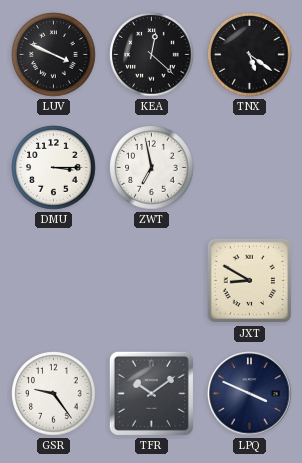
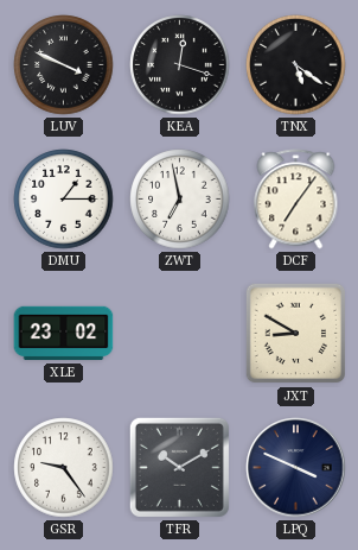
KEA: 12:22 -> 12:18 (180, 65)
DMU: 3:15 -> 1:15 (64, 200)
DCF: none -> 7:06 (296, 200)
XLE: none -> 23:02 (64, 334)
TFR: 10:09 -> 10:10 (179, 467)
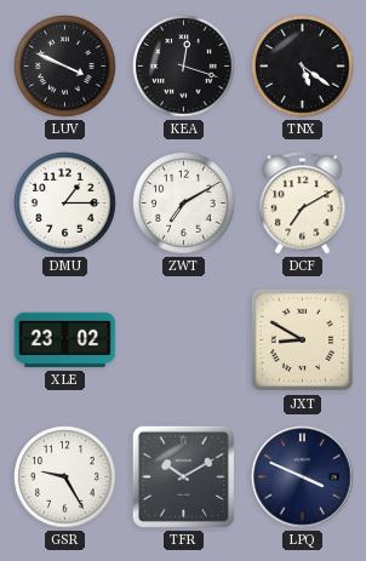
ZWT: 6:58 -> 7:10 (184, 204)
DCF: 7:06 -> 7:10 (303, 204)
GSR: 9:24 -> 9:25 (65, 477)
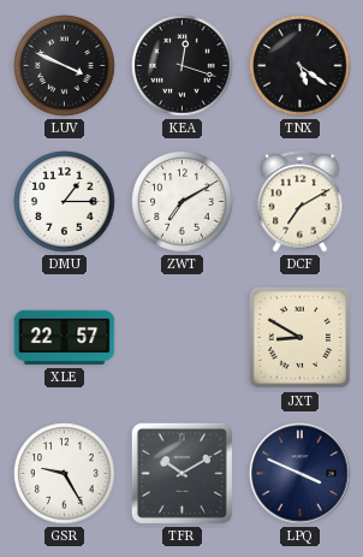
XLE: 23:02 -> 22:57 (65, 338)
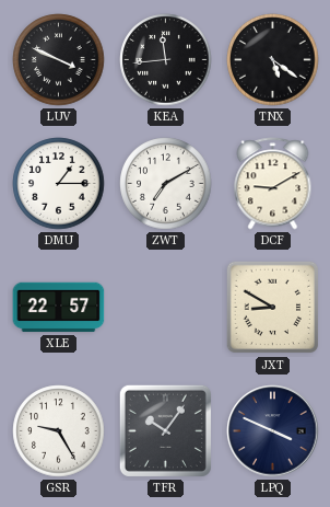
KEA: 12:18 -> 11:44 (166, 60)
DCF: 7:10 -> 9:10 (273, 184)
TFR: 10:10 -> 10:06 (165, 430)
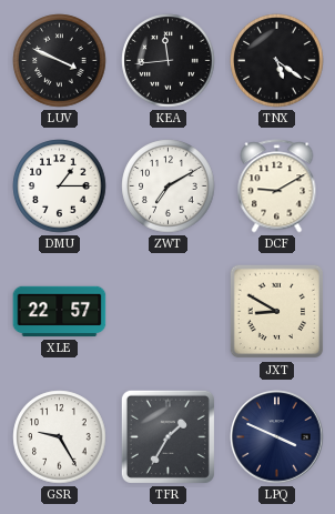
TFR: 10:06 -> 1:35 (167, 436)
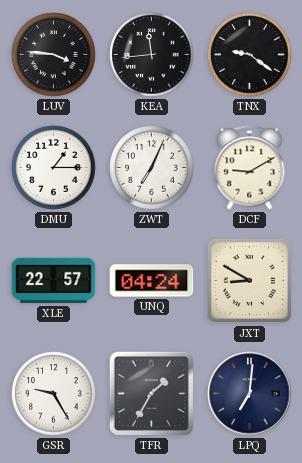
LUV: 3:49 -> 3:46 (54, 55)
TNX: 5:21 -> 9:21 (250, 55)
ZWT: 7:10 -> 7:04 (152, 168)
UNQ: none -> 04:24 (152, 281)
LPQ: 3:49 -> 7:01 (250, 394)
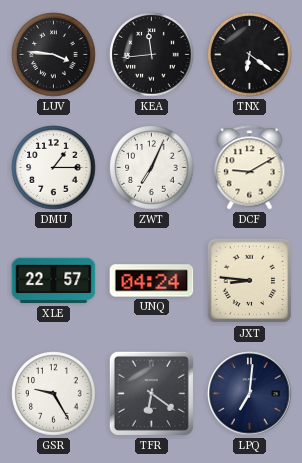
TNX: 9:21 -> 6:21 (250, 55)
JXT: 8:50 -> 8:46 (250, 281)
TFR: 1:35 -> 6:21 (151, 393)
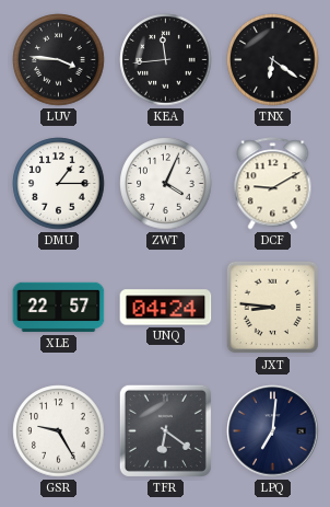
ZWT: 7:04 -> 4:04 (166, 184)
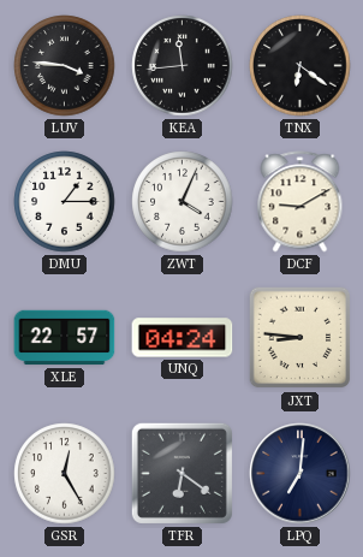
GSR: 9:25 -> 12:25 (65, 474)
